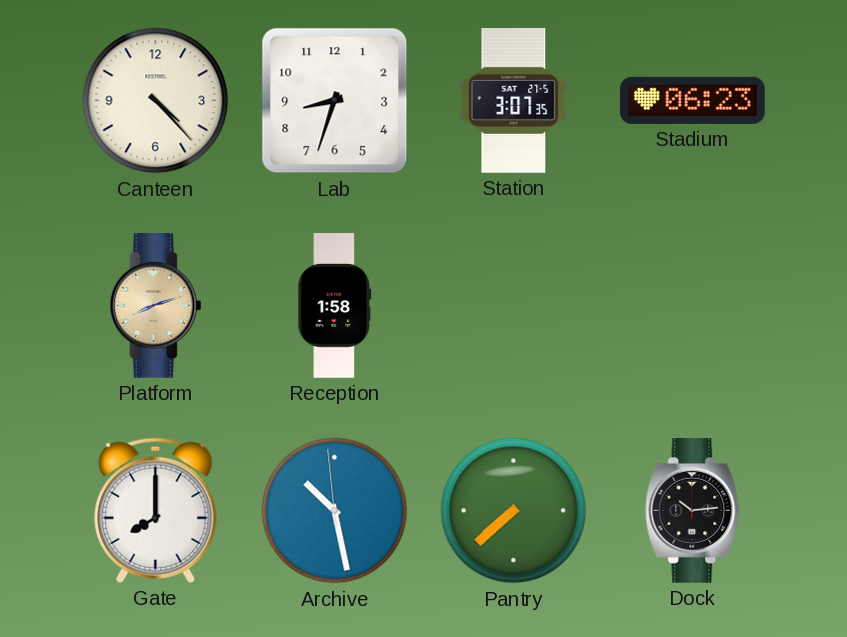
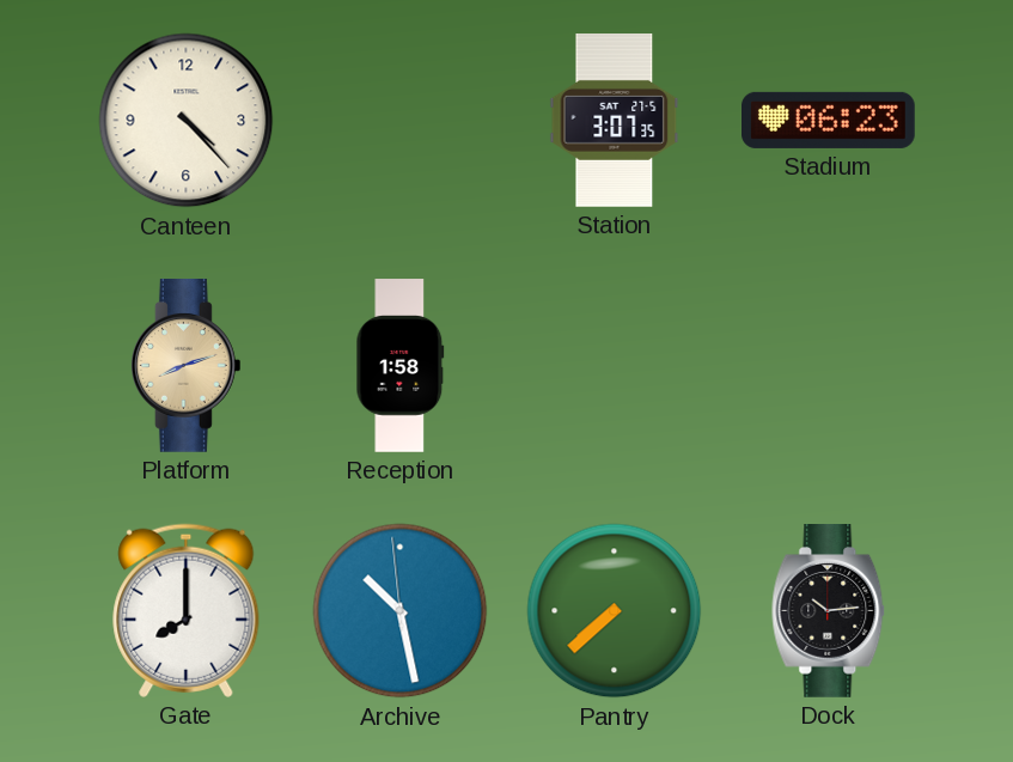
Lab: 8:33 -> none (335, 101)
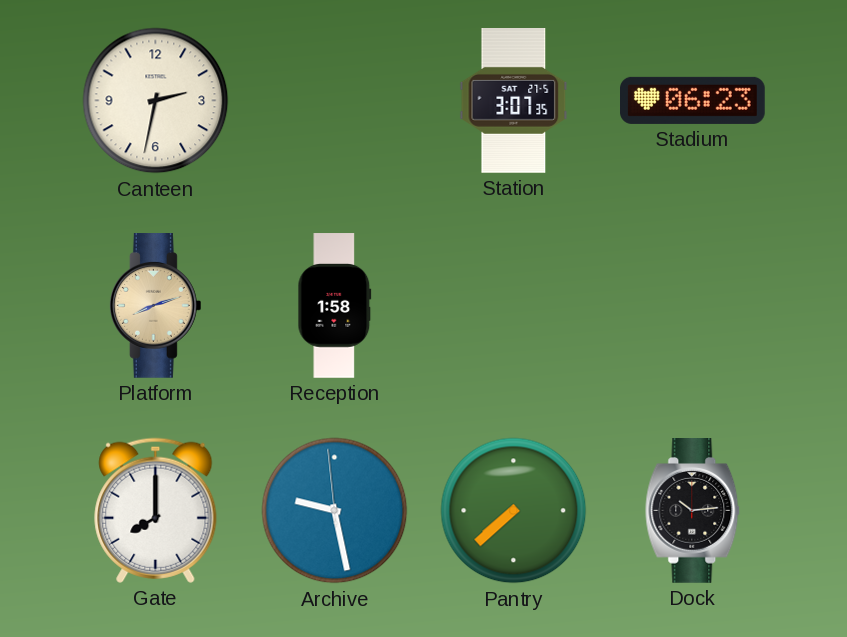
Canteen: 4:23 -> 2:32 (156, 101)
Archive: 10:27 -> 9:27 (335, 511)
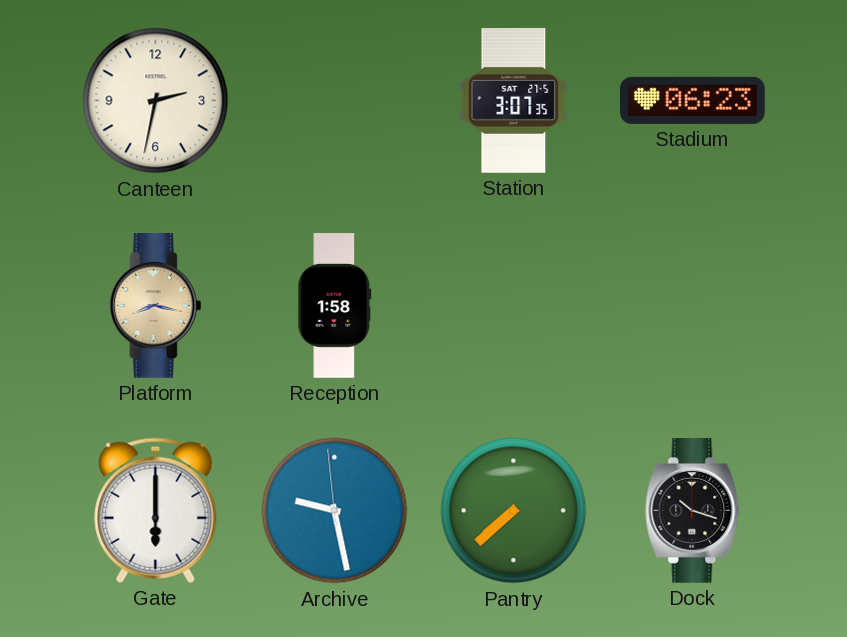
Platform: 8:12 -> 8:17 (155, 306)
Gate: 8:00 -> 6:00 (156, 510)
Dock: 10:14 -> 10:18 (693, 511)
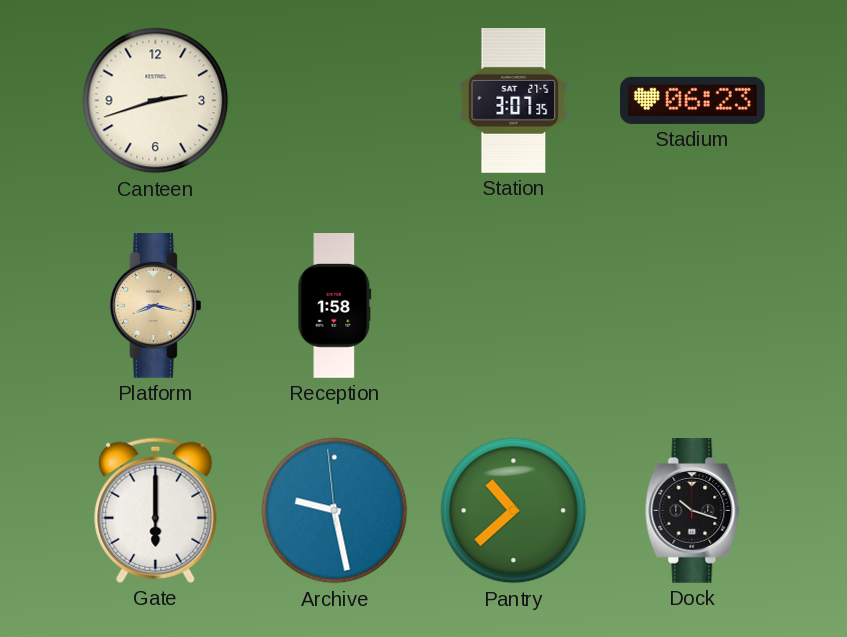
Canteen: 2:32 -> 2:42 (156, 101)
Pantry: 7:38 -> 10:38 (514, 511)
